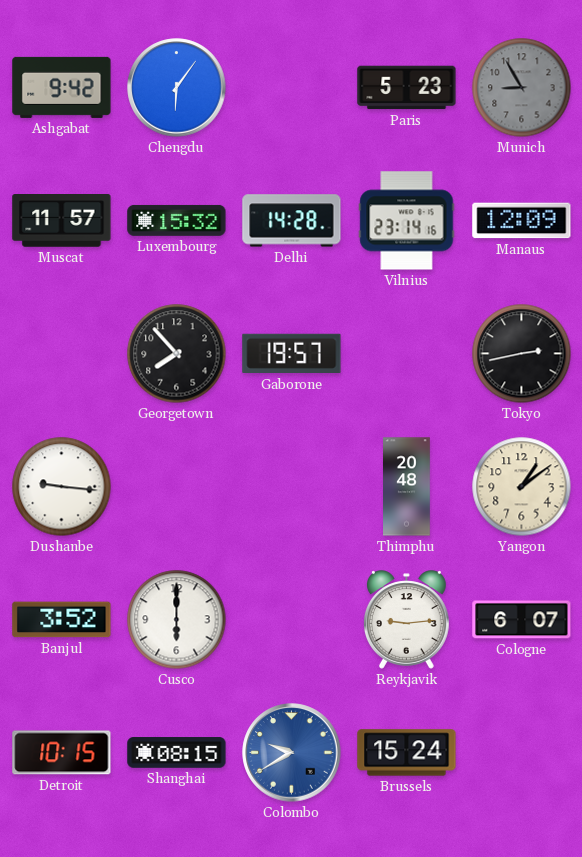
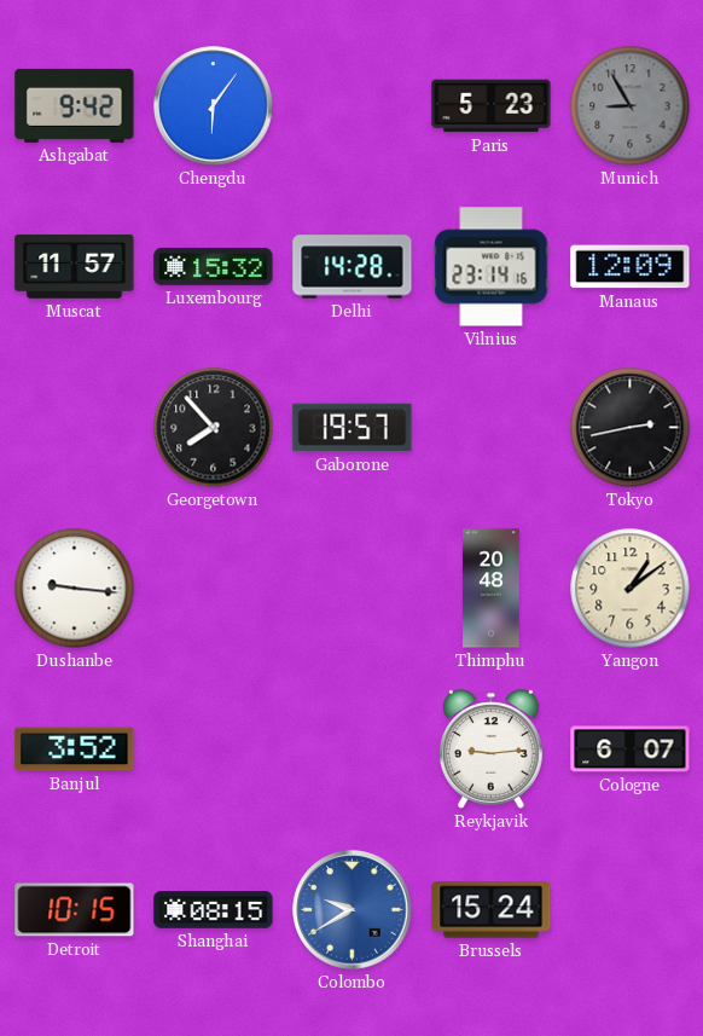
Cusco: 6:00 -> none (177, 620)
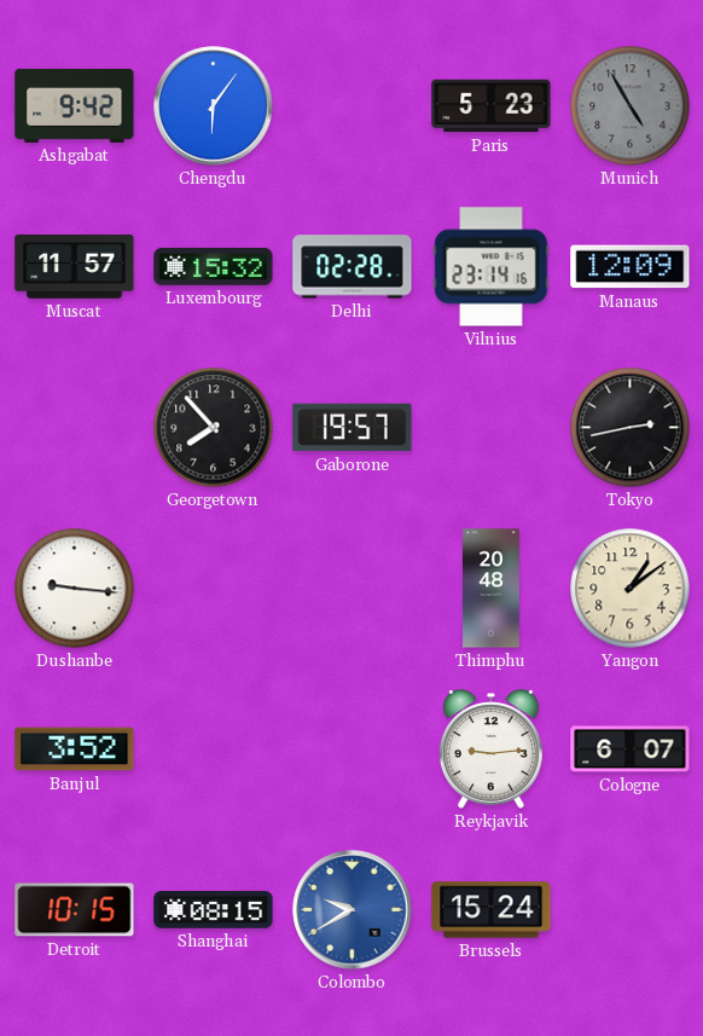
Munich: 8:55 -> 4:55 (631, 106)
Delhi: 14:28 -> 02:28 (353, 267)
